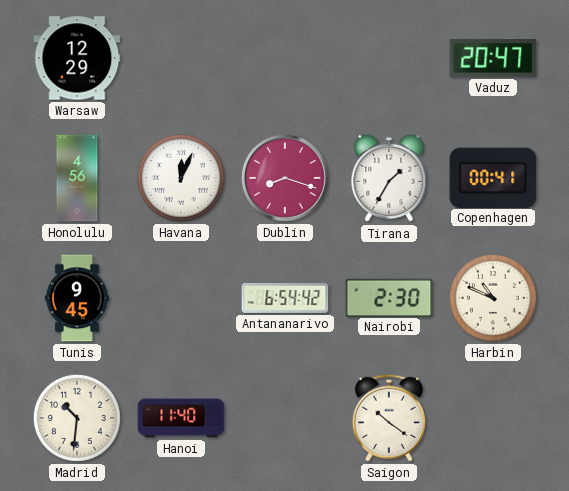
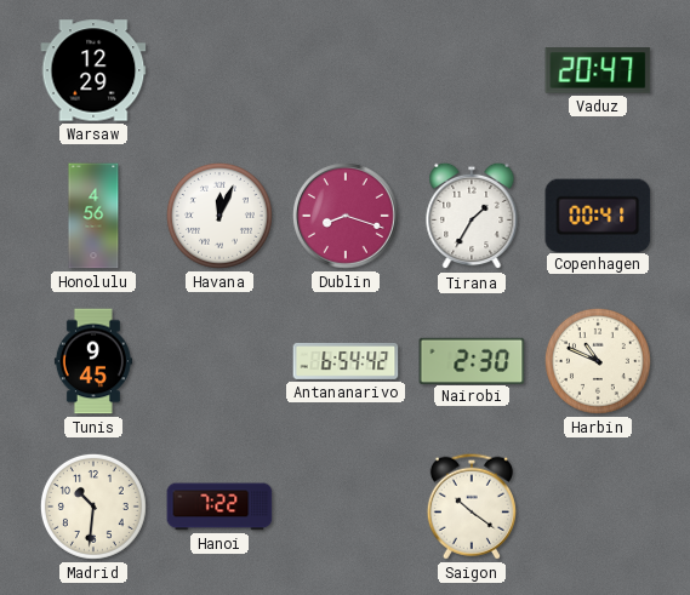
Hanoi: 11:40 -> 7:22 (219, 507)
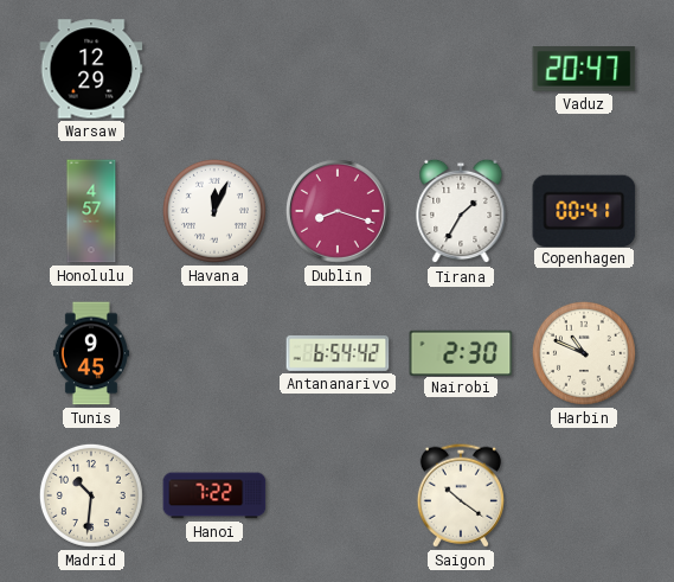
Honolulu: 4:56 -> 4:57 (91, 211)
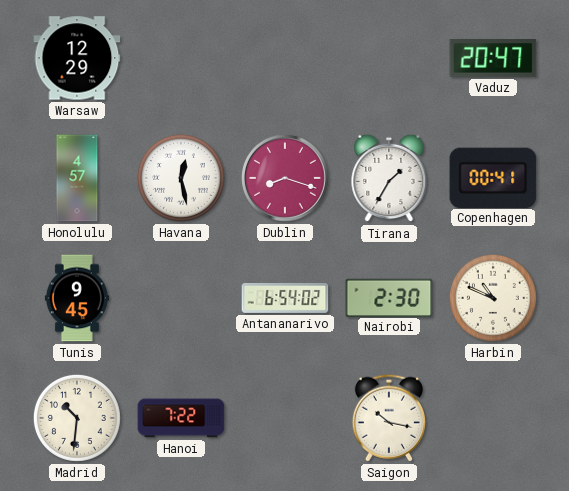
Havana: 12:04 -> 12:28 (181, 178)
Antananarivo: 6:54:42 -> 6:54:02 (285, 298)
Saigon: 10:21 -> 10:17 (389, 418)
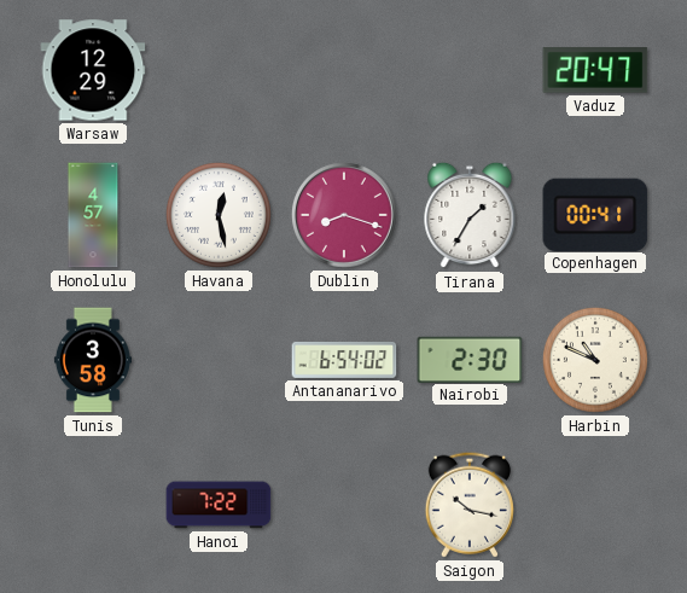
Tunis: 9:45 -> 3:58 (93, 360)
Madrid: 10:31 -> none (77, 418)
